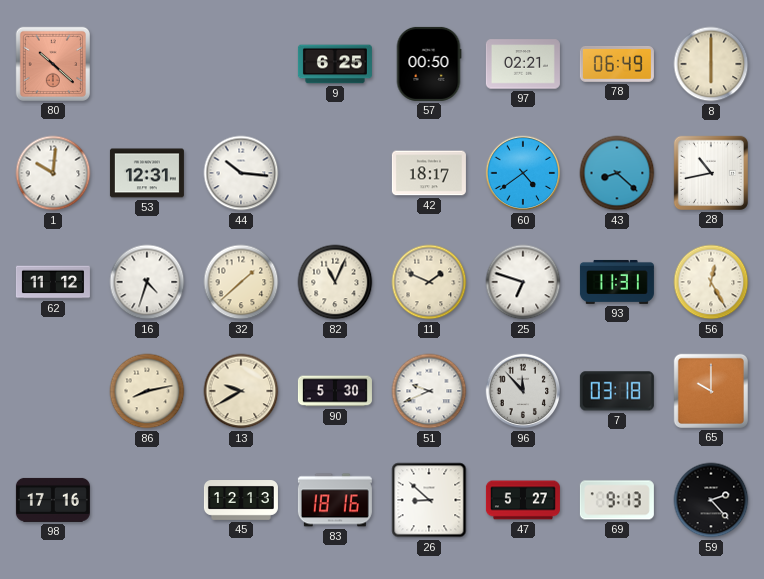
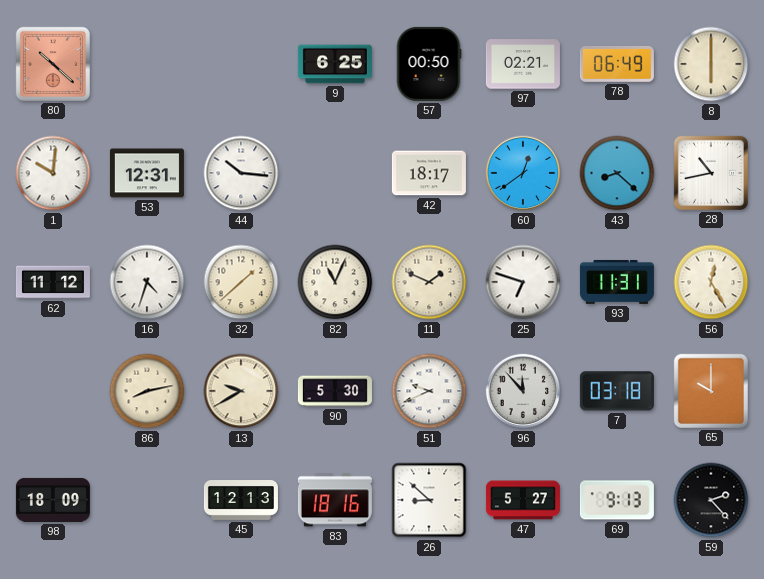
60: 4:39 -> 12:39 (523, 173)
98: 17:16 -> 18:09 (53, 500)
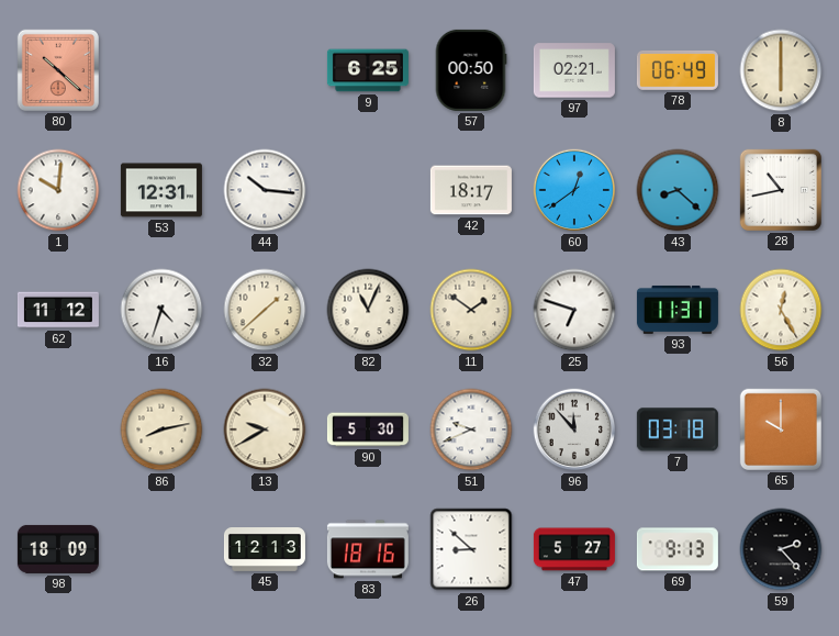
11: 1:49 -> 1:51 (471, 310)
